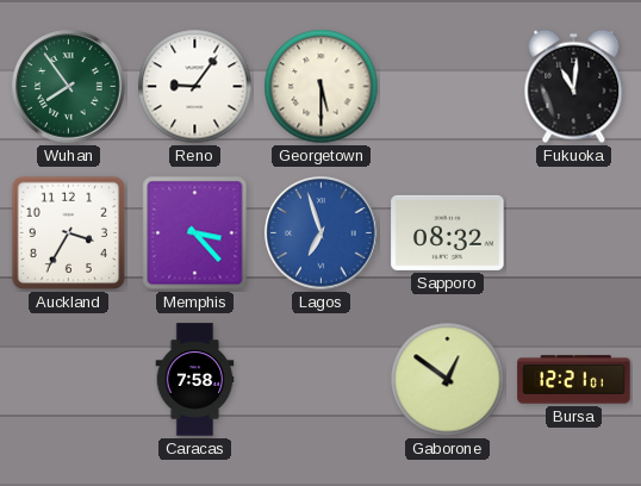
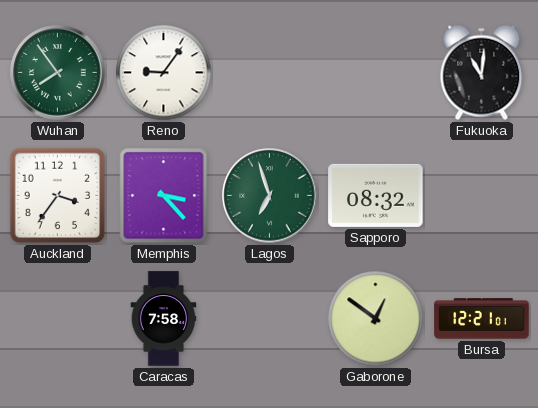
Georgetown: 5:30 -> none (322, 87)
Auckland: 3:35 -> 3:36 (58, 196)
Lagos dial: blue -> green (270, 196)
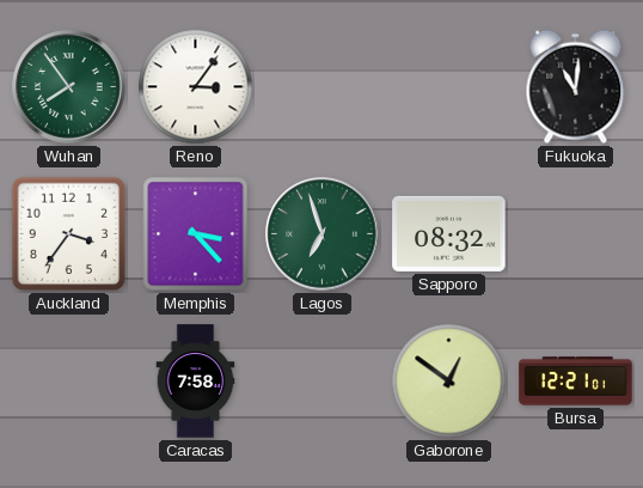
Reno: 9:06 -> 3:06 (196, 87)
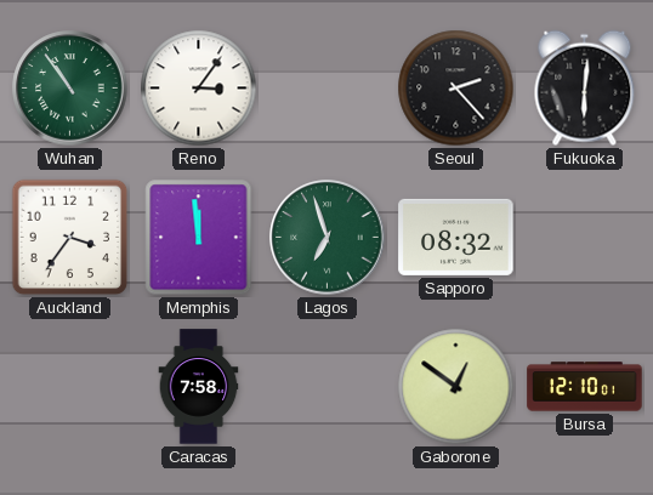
Wuhan: 7:54 -> 10:54 (70, 89)
Seoul: none -> 2:23 (456, 89)
Fukuoka: 11:01 -> 6:01 (585, 89)
Memphis: 3:23 -> 11:59 (199, 238)
Bursa: 12:21 -> 12:10 (585, 387)
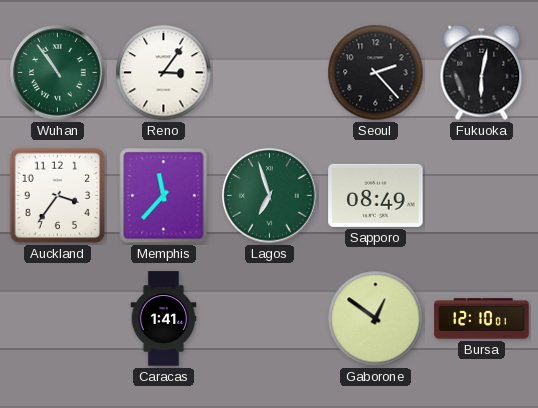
Fukuoka: 6:01 -> 6:02 (482, 73)
Memphis: 11:59 -> 11:37 (164, 196)
Sapporo: 08:32 -> 08:49 (376, 195)
Caracas: 7:58 -> 1:41 (164, 319)
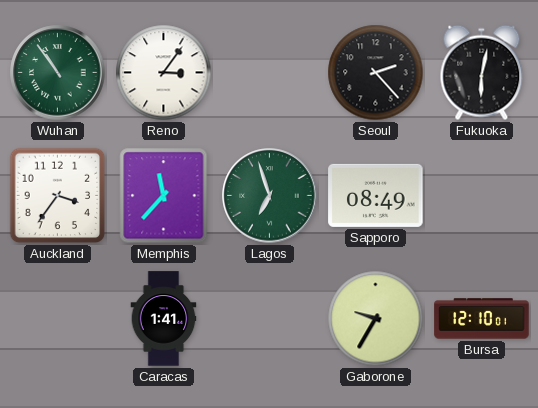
Gaborone: 12:51 -> 9:35 (376, 319)
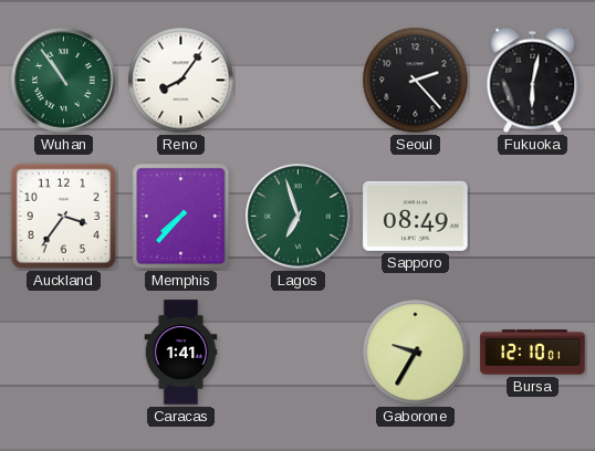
Reno: 3:06 -> 8:06 (181, 81)
Memphis: 11:37 -> 7:37 (181, 217)
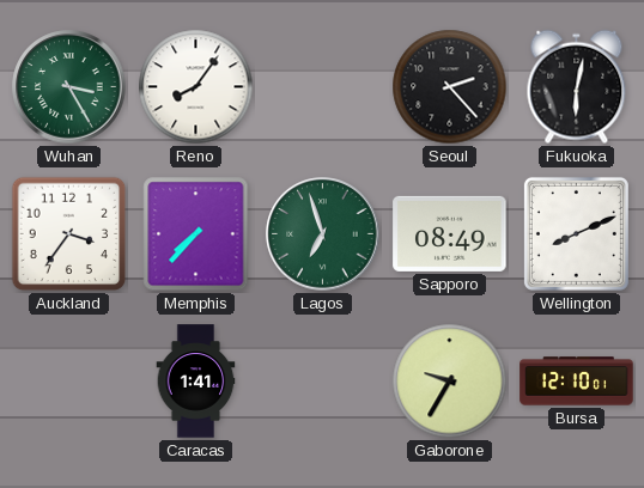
Wuhan: 10:54 -> 3:25 (69, 87)
Wellington: none -> 8:11 (576, 233)
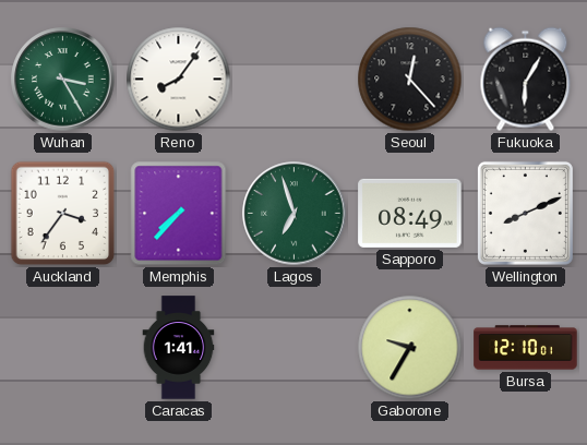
Seoul: 2:23 -> 12:23 (410, 80)
Fukuoka: 6:02 -> 6:05 (526, 80)
